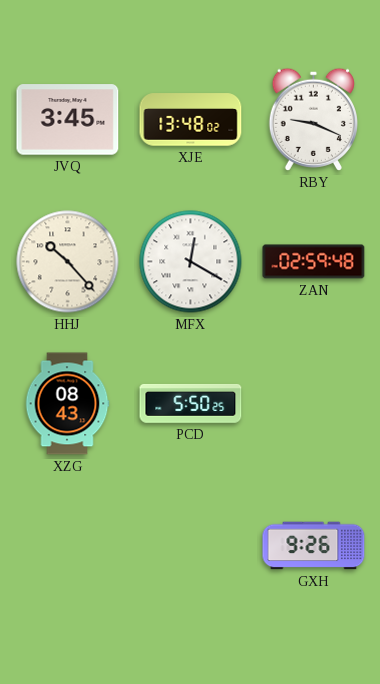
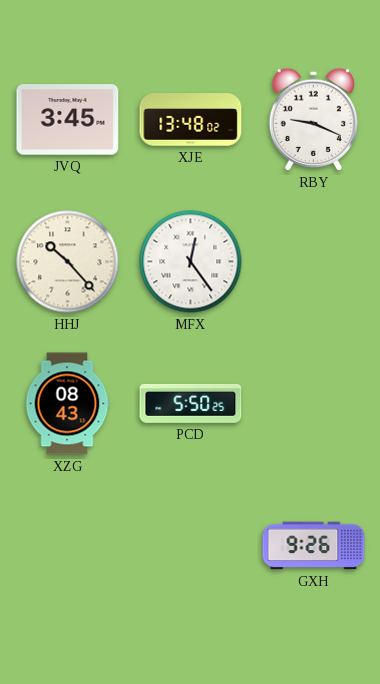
MFX: 12:20 -> 12:24 (191, 262)
ZAN: 02:59 -> none (314, 262)
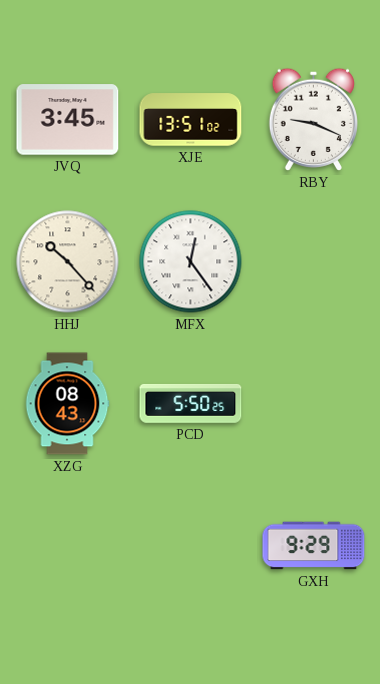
XJE: 13:48 -> 13:51 (191, 120)
GXH: 9:26 -> 9:29 (314, 546)
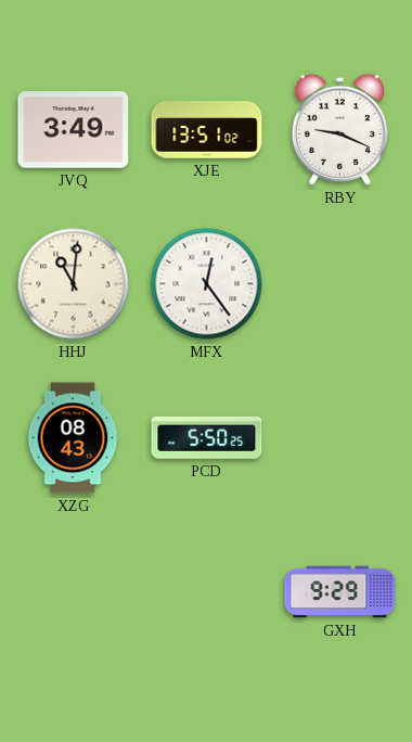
JVQ: 3:45 -> 3:49 (74, 130)
HHJ: 10:23 -> 11:01 (74, 284)
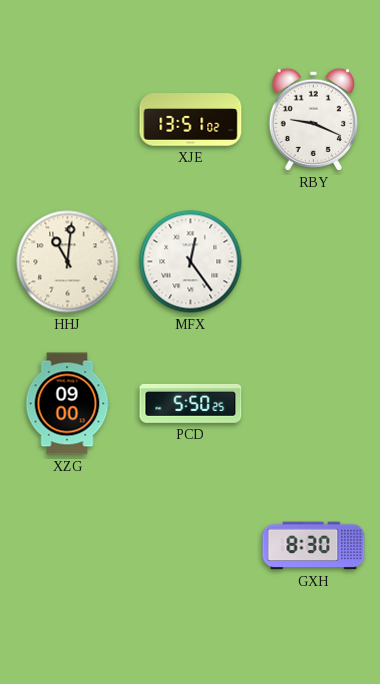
JVQ: 3:49 -> none (74, 130)
XZG: 08:43 -> 09:00 (67, 404)
GXH: 9:29 -> 8:30 (314, 546)
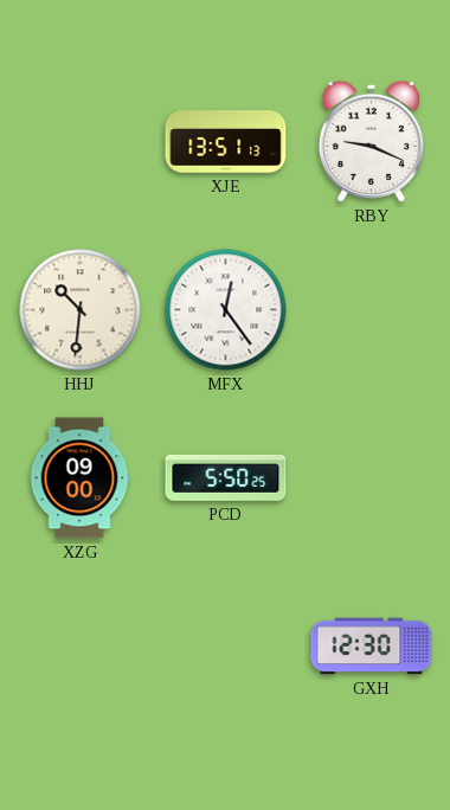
XJE: 13:51:02 -> 13:51:13 (226, 142)
HHJ: 11:01 -> 10:31 (81, 310)
GXH: 8:30 -> 12:30 (372, 647)
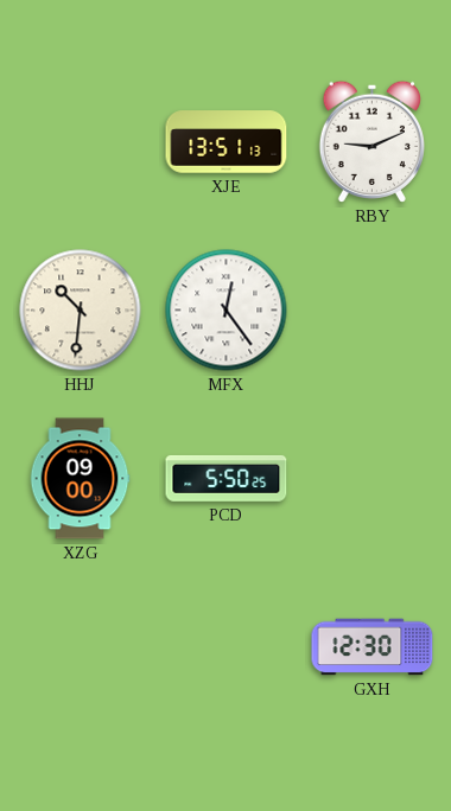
RBY: 9:19 -> 9:11 (371, 141)
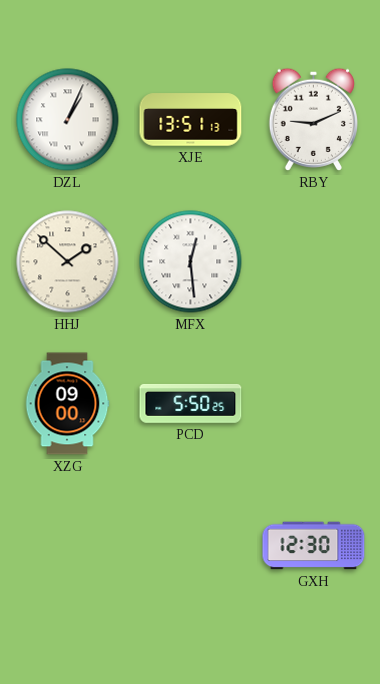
DZL: none -> 1:04 (68, 120)
HHJ: 10:31 -> 1:52 (68, 262)
MFX: 12:24 -> 12:29 (191, 262)
